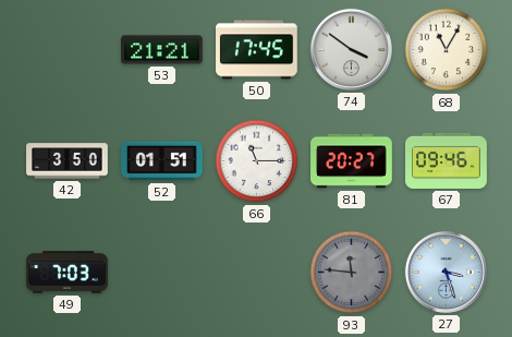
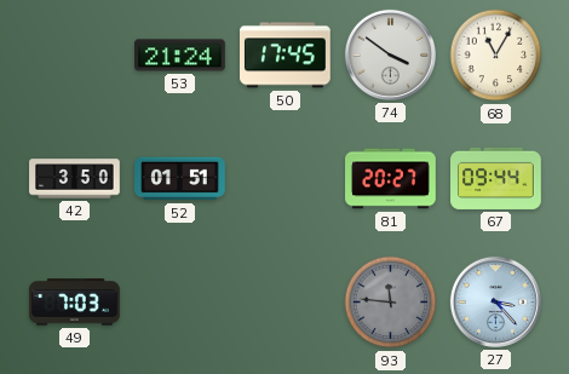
53: 21:21 -> 21:24 (180, 56)
66: 11:15 -> none (257, 161)
67: 09:46 -> 09:44 (496, 178)
27: 3:27 -> 3:23 (495, 301)
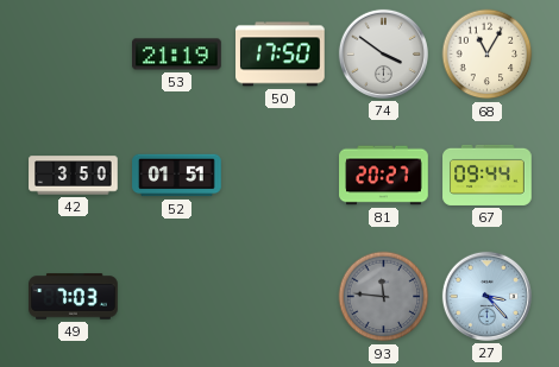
53: 21:24 -> 21:19 (177, 55)
50: 17:45 -> 17:50 (281, 55)
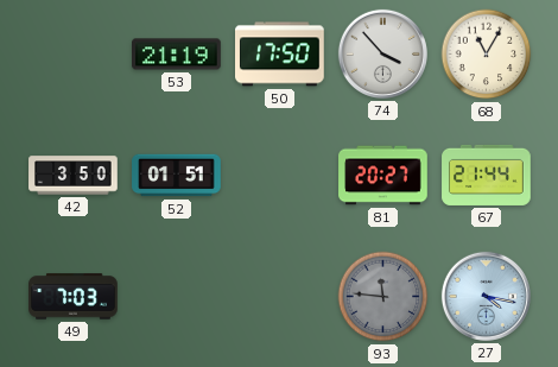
74: 3:51 -> 3:53 (382, 53)
67: 09:44 -> 21:44 (487, 175)
27: 3:23 -> 4:17 (486, 296)
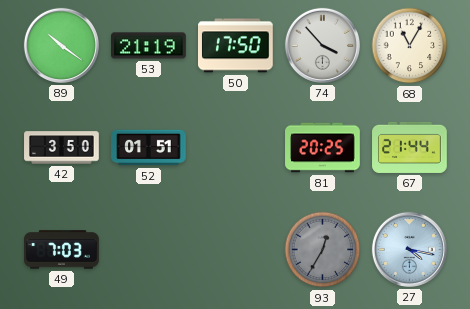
89: none -> 10:21 (61, 45)
81: 20:27 -> 20:25 (323, 148)
93: 11:46 -> 12:35 (323, 250)
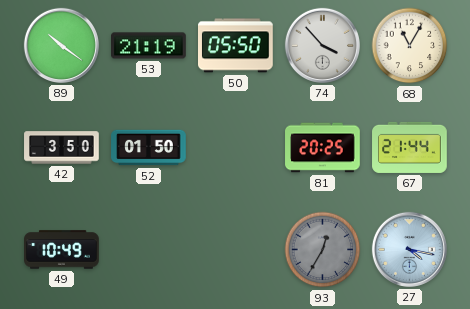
50: 17:50 -> 05:50 (236, 46)
52: 01:51 -> 01:50 (149, 148)
49: 7:03 -> 10:49 (62, 250)
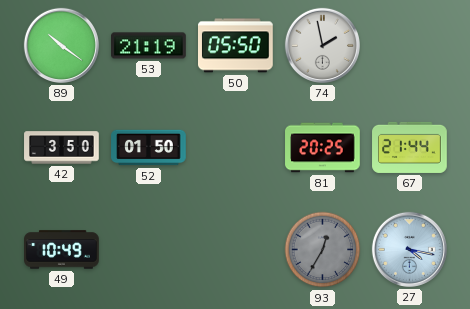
74: 3:53 -> 1:58 (322, 45)
68: 11:05 -> none (410, 46)
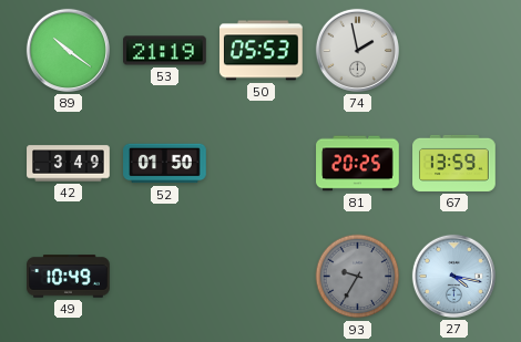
50: 05:50 -> 05:53 (262, 51)
42: 3:50 -> 3:49 (69, 164)
67: 21:44 -> 13:59 (454, 163)
93: 12:35 -> 9:35 (358, 277)
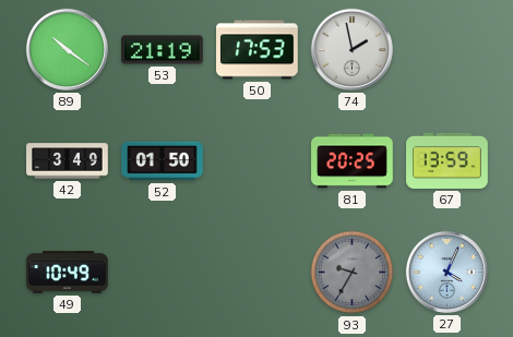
50: 05:53 -> 17:53 (258, 50)
27: 4:17 -> 4:04 (446, 272)
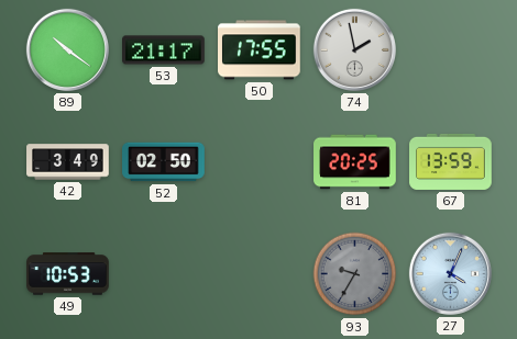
53: 21:19 -> 21:17 (164, 50)
50: 17:53 -> 17:55 (260, 50)
52: 01:50 -> 02:50 (164, 162)
49: 10:49 -> 10:53 (68, 274)
